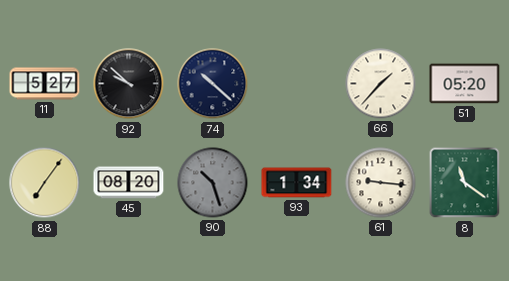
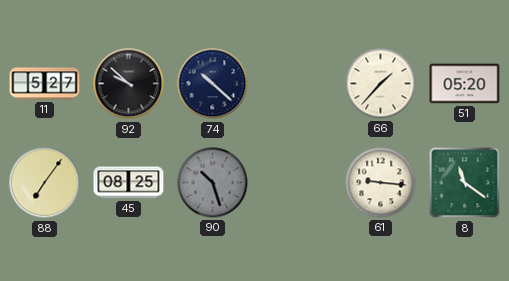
45: 08:20 -> 08:25 (129, 183)
93: 1:34 -> none (297, 183)
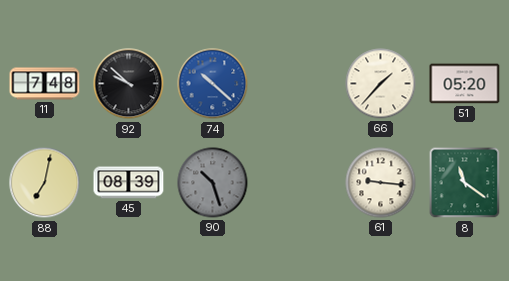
11: 5:27 -> 7:48 (45, 84)
74 dial: navy -> blue (213, 84)
88: 7:06 -> 7:02 (45, 183)
45: 08:25 -> 08:39 (129, 183)
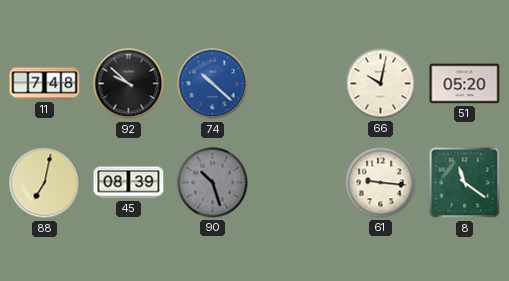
66: 1:37 -> 10:02 (381, 84)
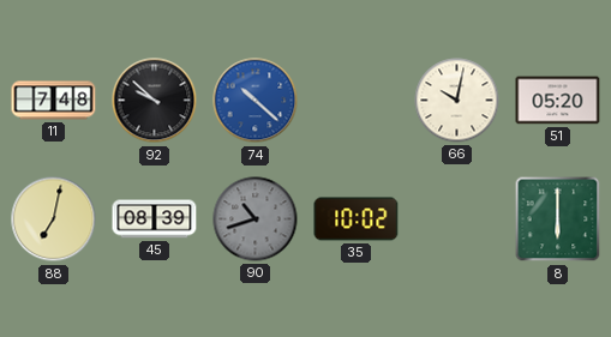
90: 10:27 -> 10:42 (256, 219)
35: none -> 10:02 (357, 219)
61: 9:16 -> none (381, 183)
8: 11:21 -> 6:00 (558, 219)
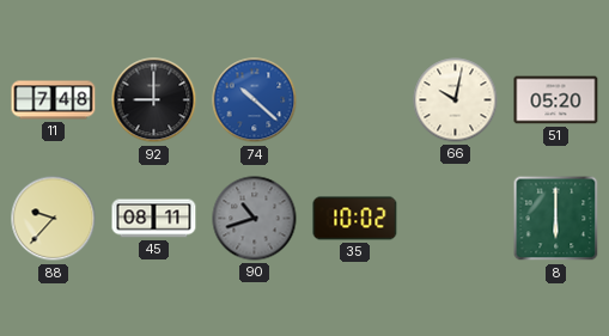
92: 9:52 -> 9:00 (154, 100)
88: 7:02 -> 9:37 (54, 219)
45: 08:39 -> 08:11 (154, 219)
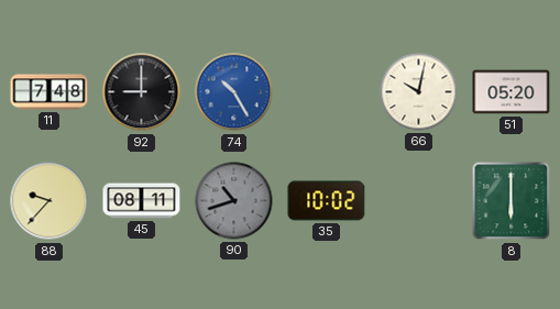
74: 10:22 -> 10:25 (234, 92)
